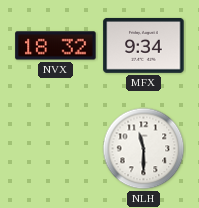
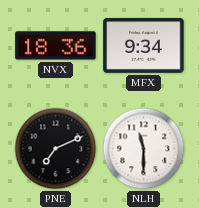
NVX: 18:32 -> 18:36 (56, 46)
PNE: none -> 7:11 (56, 149)
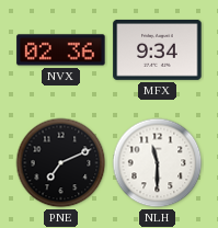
NVX: 18:36 -> 02:36 (61, 50)
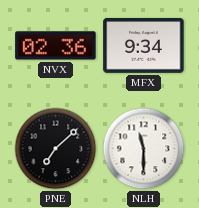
PNE: 7:11 -> 7:08 (56, 149)
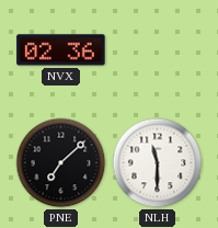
MFX: 9:34 -> none (144, 45)
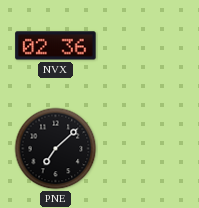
NLH: 11:30 -> none (158, 163)
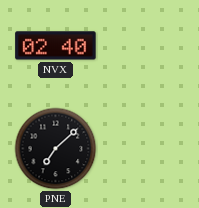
NVX: 02:36 -> 02:40 (56, 46)
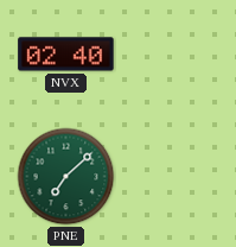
PNE dial: black -> green (66, 177)
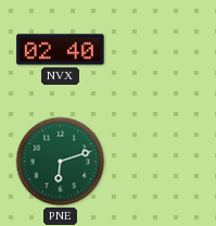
PNE: 7:08 -> 6:12 (61, 162)
